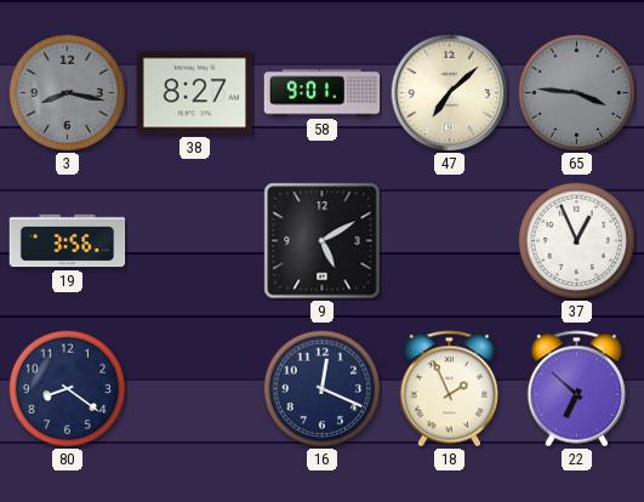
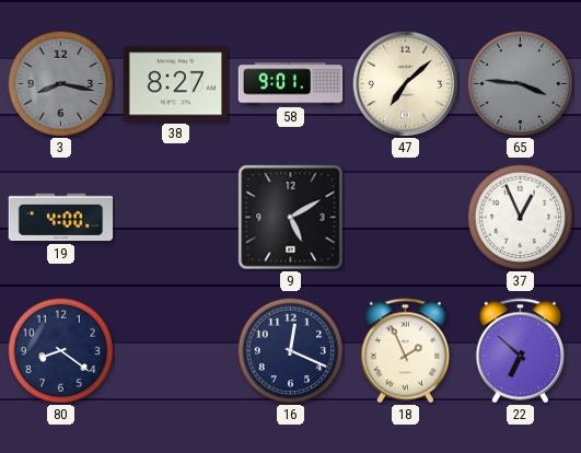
19: 3:56 -> 4:00 (61, 218)
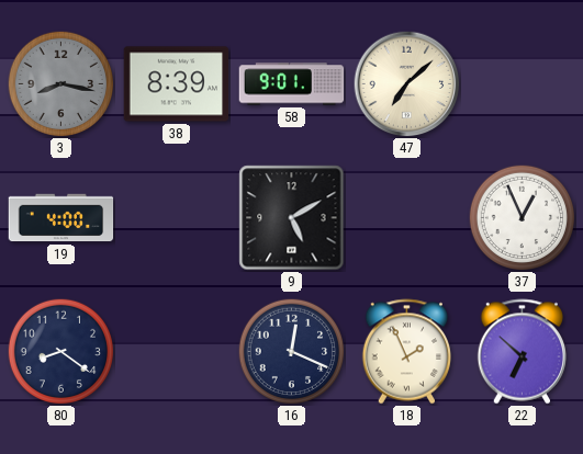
38: 8:27 -> 8:39 (177, 84)
65: 3:46 -> none (520, 83)
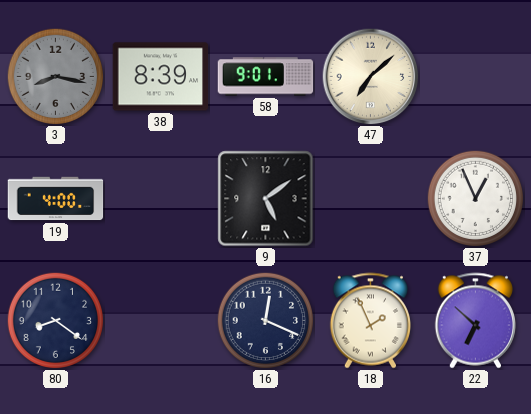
9: 5:10 -> 5:09 (266, 199)
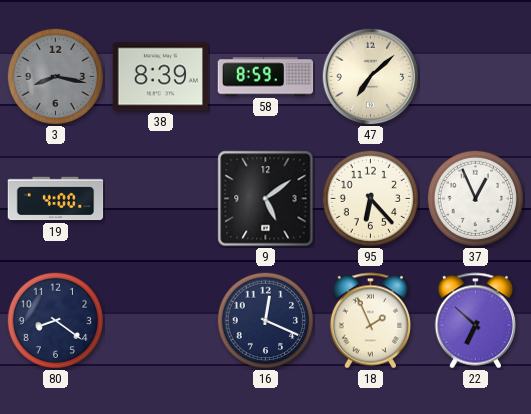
58: 9:01 -> 8:59 (266, 77)
95: none -> 6:23 (370, 198)
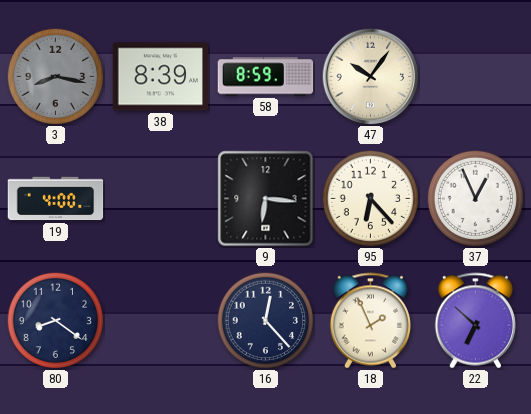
47: 7:08 -> 10:06 (371, 77)
9: 5:09 -> 6:16 (266, 199)
16: 12:19 -> 12:23 (265, 320)
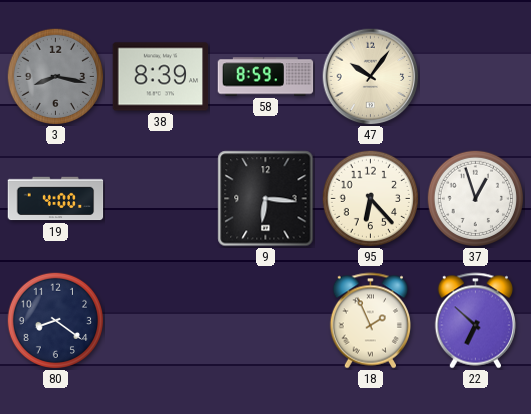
37: 12:56 -> 12:57 (475, 198)
16: 12:23 -> none (265, 320)
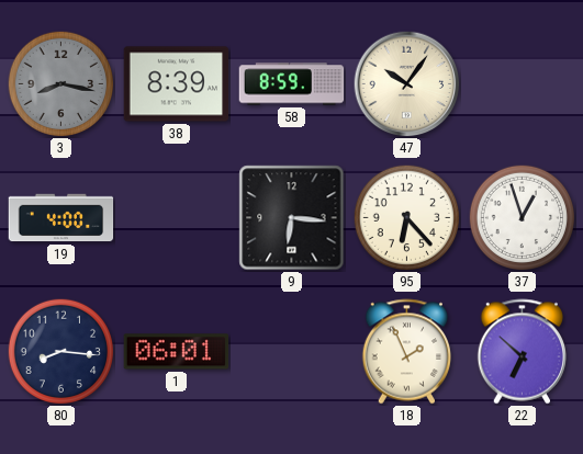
80: 8:21 -> 8:16 (60, 351)
1: none -> 06:01 (177, 352)
